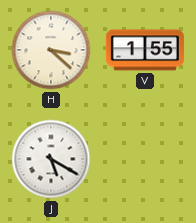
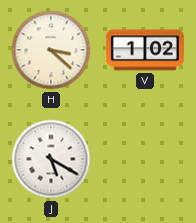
V: 1:55 -> 1:02 (145, 50)
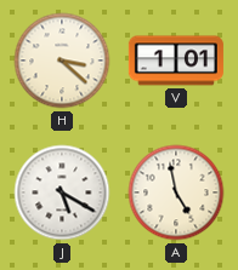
V: 1:02 -> 1:01 (176, 61)
A: none -> 4:58 (176, 193)
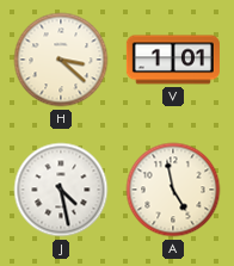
J: 5:20 -> 4:28 (61, 190)
